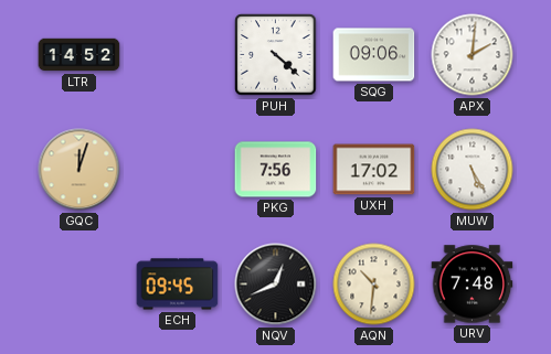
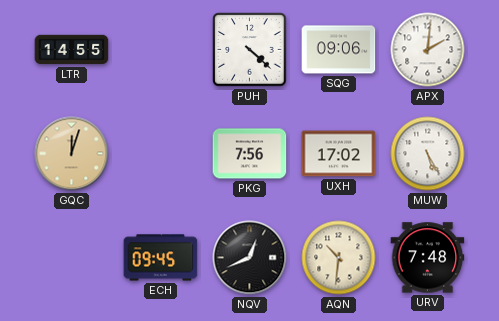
LTR: 14:52 -> 14:55 (72, 50)
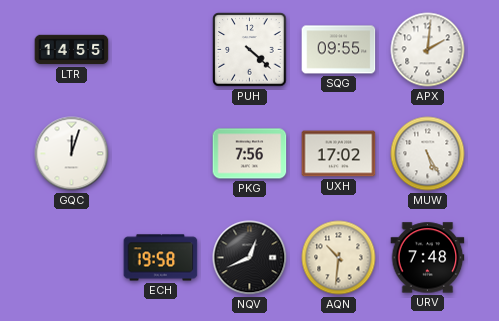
SQG: 09:06 -> 09:55 (339, 50)
GQC dial: champagne -> white (72, 154)
ECH: 09:45 -> 19:58 (161, 258)
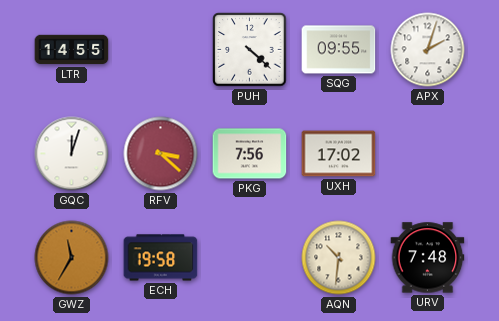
APX: 2:01 -> 2:03 (428, 50)
RFV: none -> 3:22 (161, 154)
MUW: 5:25 -> none (428, 154)
GWZ: none -> 11:35 (72, 258)
NQV: 12:41 -> none (250, 258)
